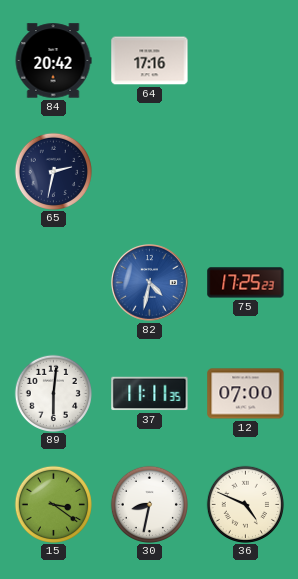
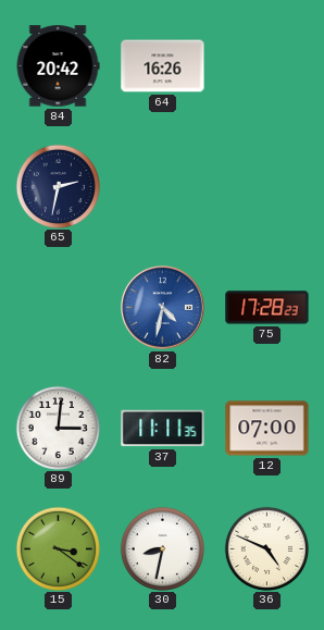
64: 17:16 -> 16:26 (163, 66)
75: 17:25 -> 17:28 (267, 308)
89: 6:01 -> 3:01 (58, 428)
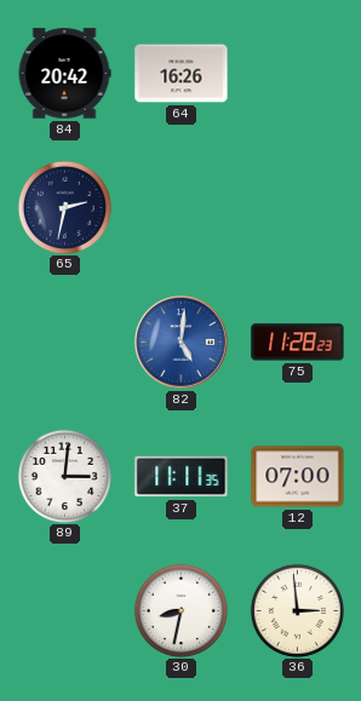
82: 4:32 -> 5:01 (182, 343)
75: 17:28 -> 11:28 (298, 343)
15: 3:21 -> none (58, 548)
36: 4:49 -> 2:59 (297, 610)
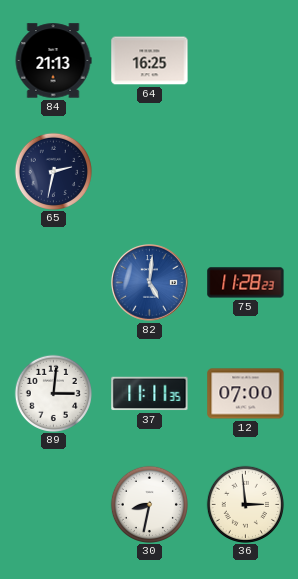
84: 20:42 -> 21:13 (53, 61)
64: 16:26 -> 16:25 (150, 61)
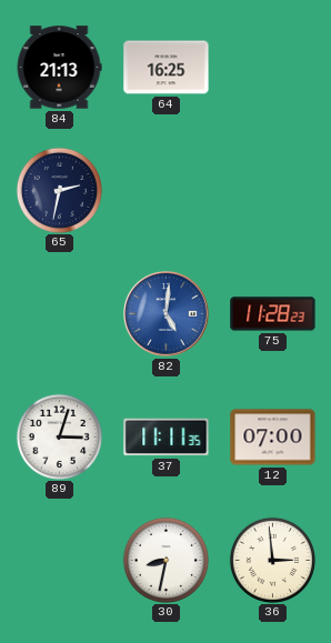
89: 3:01 -> 3:03 (59, 436)
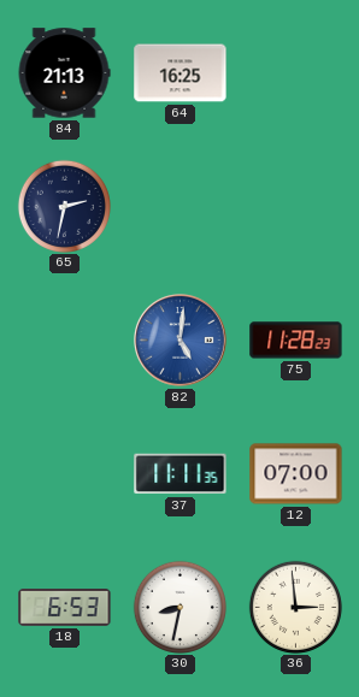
89: 3:03 -> none (59, 436)
18: none -> 6:53 (65, 608)
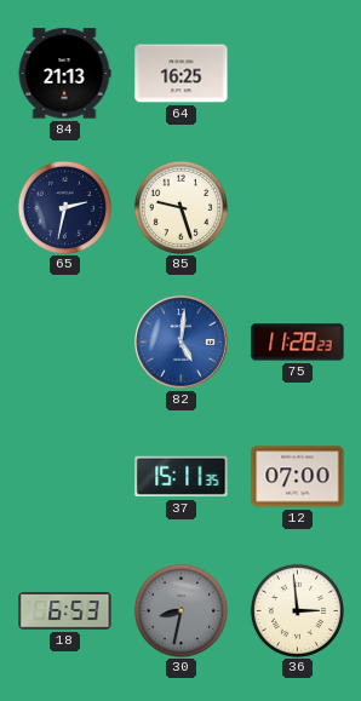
85: none -> 9:27 (180, 207)
37: 11:11 -> 15:11 (182, 477)
30 dial: white -> grey (180, 610)
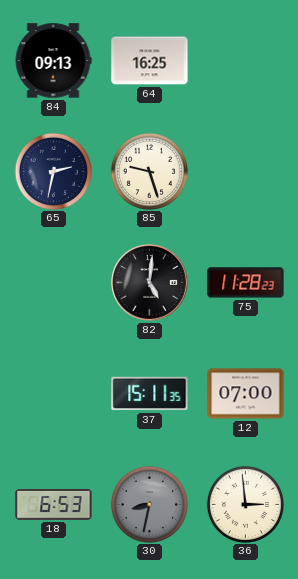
84: 21:13 -> 09:13 (53, 61)
82 dial: blue -> black (150, 283)
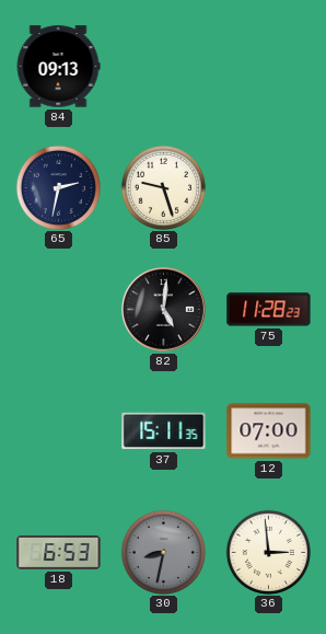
64: 16:25 -> none (150, 61)
